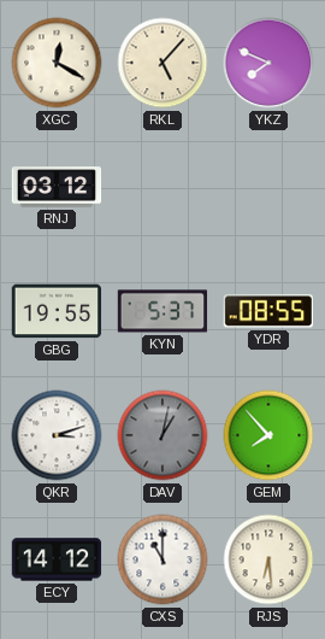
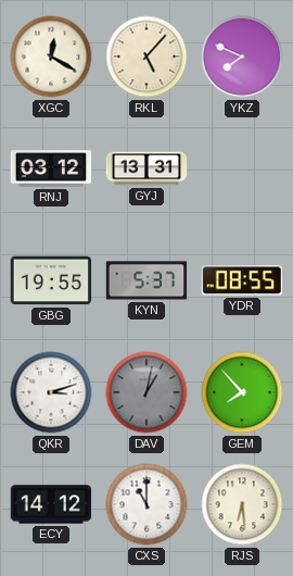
GYJ: none -> 13:31 (146, 168)
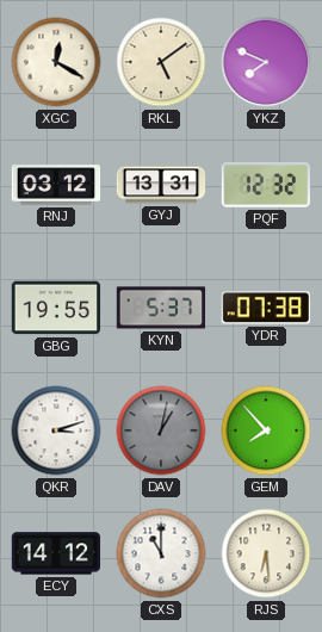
RKL: 5:07 -> 5:09 (161, 62)
PQF: none -> 12:32 (265, 185)
YDR: 08:55 -> 07:38 (266, 308)
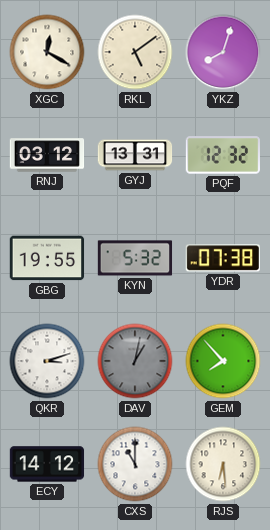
YKZ: 7:49 -> 8:03 (223, 52)
KYN: 5:37 -> 5:32 (135, 258)
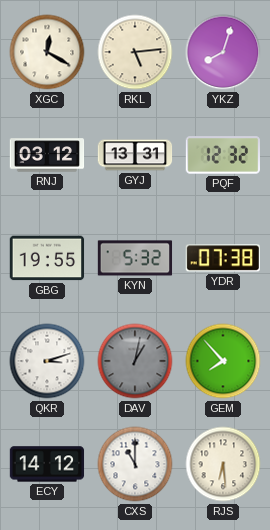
RKL: 5:09 -> 5:14 (135, 52)
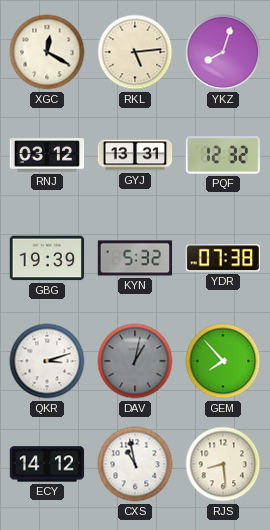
GBG: 19:55 -> 19:39 (47, 258)
CXS: 11:00 -> 10:58 (135, 464)
RJS: 6:29 -> 8:29 (223, 464)
